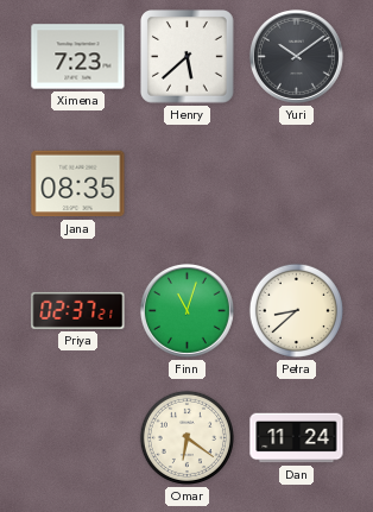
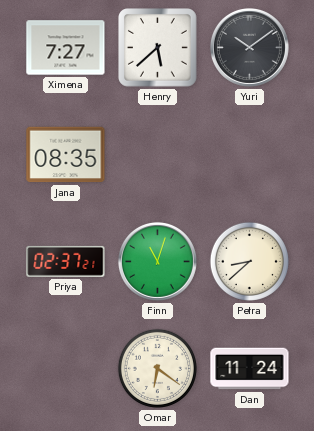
Ximena: 7:23 -> 7:27 (66, 48)
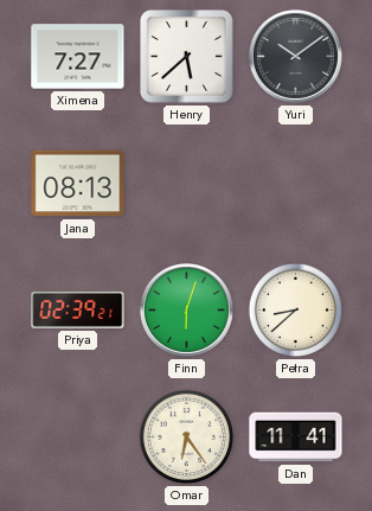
Jana: 08:35 -> 08:13 (78, 184)
Priya: 02:37 -> 02:39 (78, 309)
Finn: 11:03 -> 6:03 (186, 309)
Omar: 6:21 -> 6:24 (186, 436)
Dan: 11:24 -> 11:41 (296, 437)
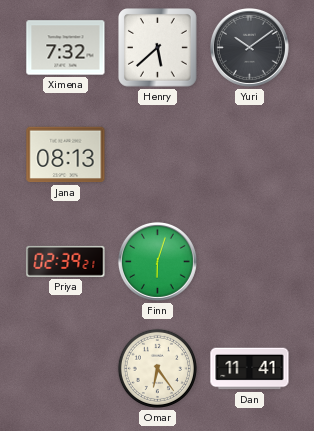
Ximena: 7:27 -> 7:32 (66, 48)
Petra: 8:38 -> none (295, 309)
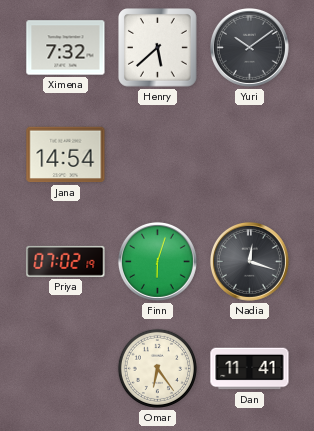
Jana: 08:13 -> 14:54 (66, 155)
Priya: 02:39 -> 07:02 (66, 261)
Nadia: none -> 12:18 (249, 261)
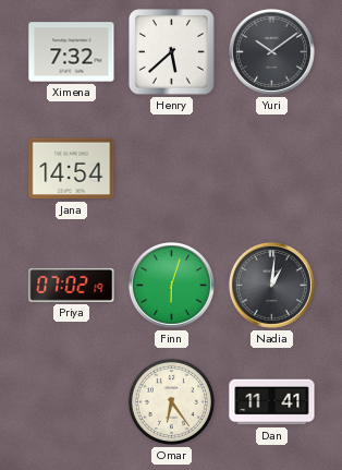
Nadia: 12:18 -> 1:01 (271, 285)
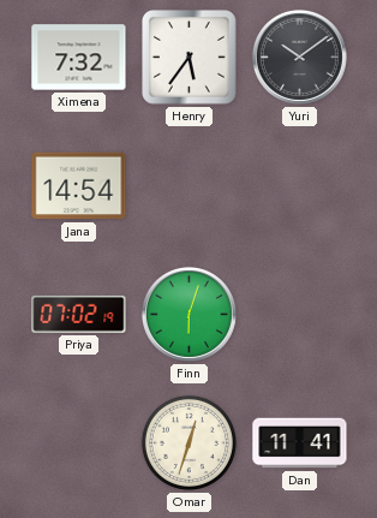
Henry: 5:38 -> 5:36 (190, 58)
Nadia: 1:01 -> none (271, 285)
Omar: 6:24 -> 12:33 (188, 442)
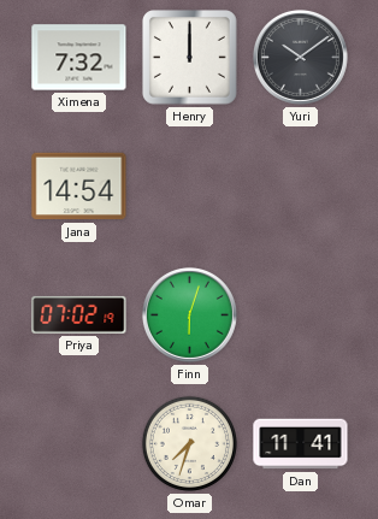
Henry: 5:36 -> 12:00 (190, 58)
Omar: 12:33 -> 7:33 (189, 443)
